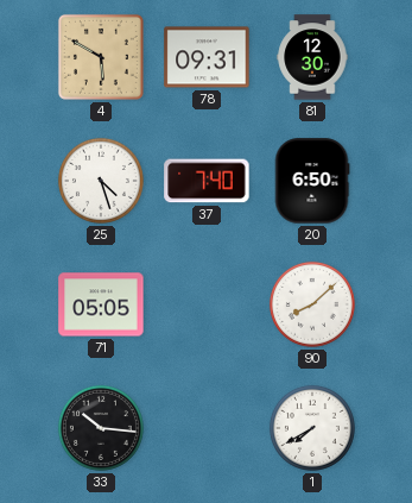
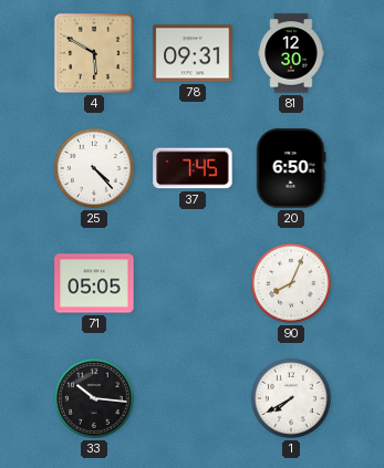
25: 4:27 -> 4:23 (94, 168)
37: 7:40 -> 7:45 (193, 168)
90: 8:08 -> 8:04 (291, 283)
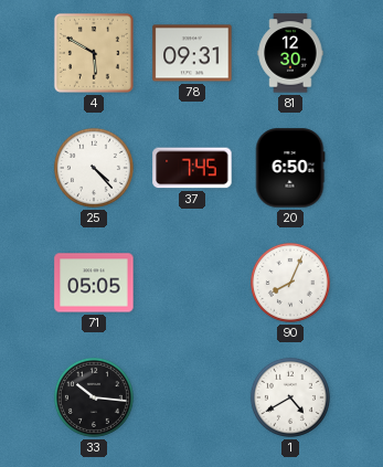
1: 7:40 -> 4:40 (290, 397)
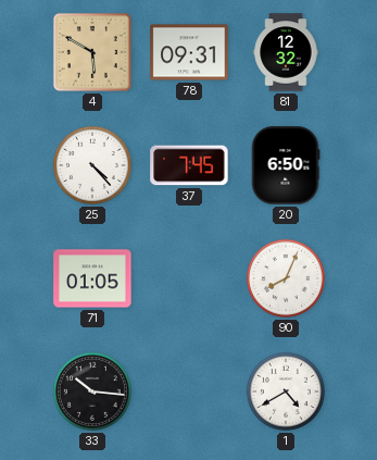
81: 12:30 -> 12:32 (286, 52)
71: 05:05 -> 01:05 (92, 278)
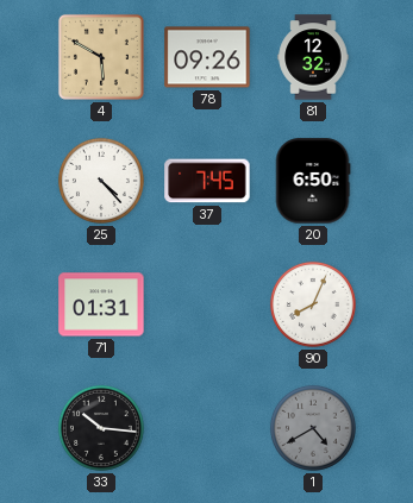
78: 09:31 -> 09:26 (207, 57)
71: 01:05 -> 01:31 (101, 304)
1 dial: white -> grey (313, 428)
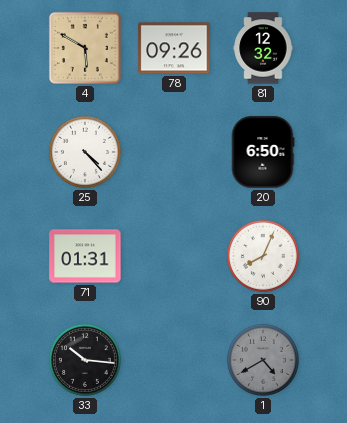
37: 7:45 -> none (207, 181)
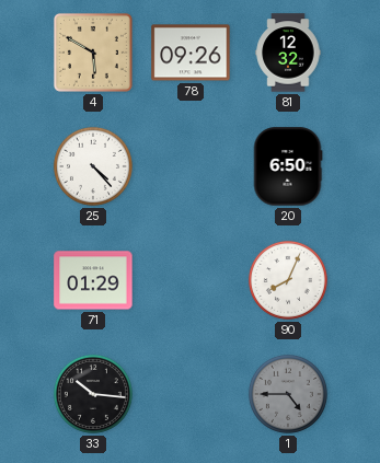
71: 01:31 -> 01:29 (93, 280)
1: 4:40 -> 4:45 (288, 394)
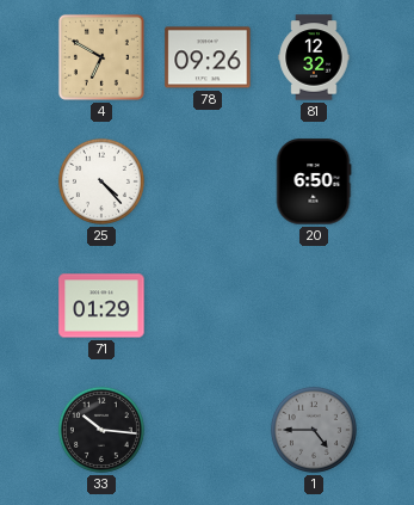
4: 5:50 -> 6:50 (101, 57)
90: 8:04 -> none (288, 280)
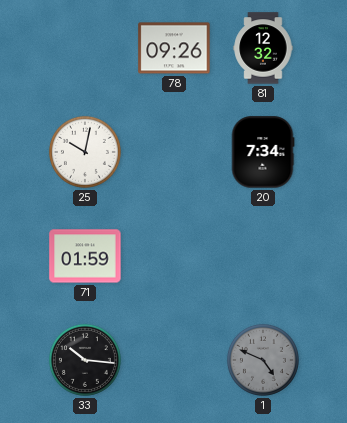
4: 6:50 -> none (101, 57)
25: 4:23 -> 10:02 (85, 152)
20: 6:50 -> 7:34 (263, 152)
71: 01:29 -> 01:59 (85, 256)
1: 4:45 -> 4:49 (263, 360)
